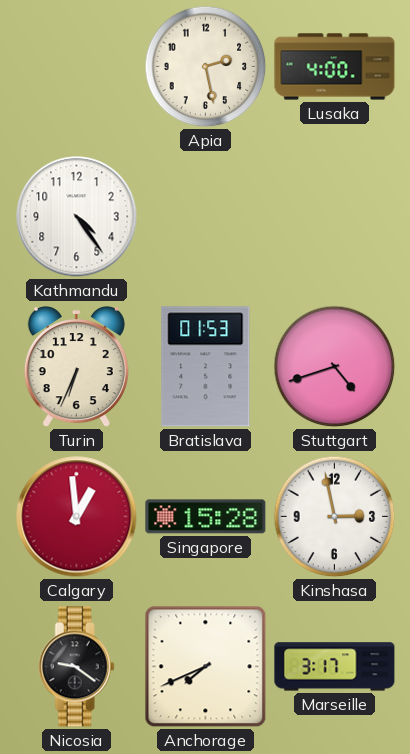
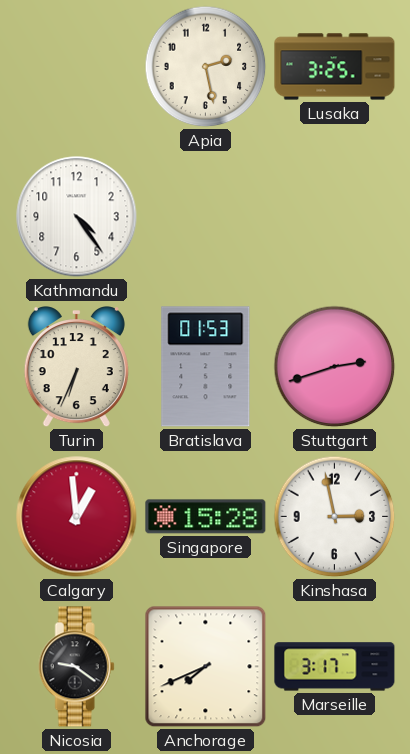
Lusaka: 4:00 -> 3:25 (335, 67)
Stuttgart: 4:42 -> 2:42 (335, 367)
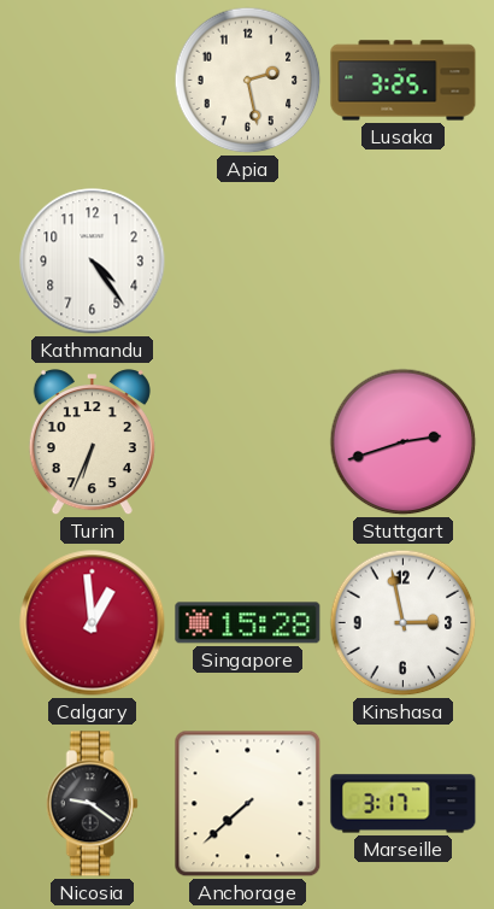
Bratislava: 01:53 -> none (206, 367)
Anchorage: 7:41 -> 7:38 (248, 804)
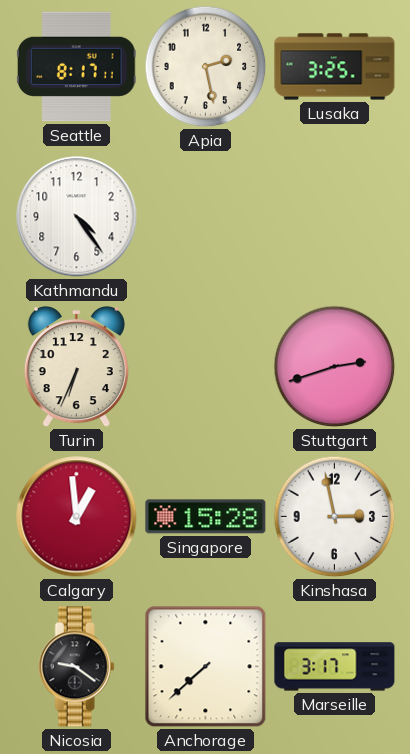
Seattle: none -> 8:17 (76, 67)
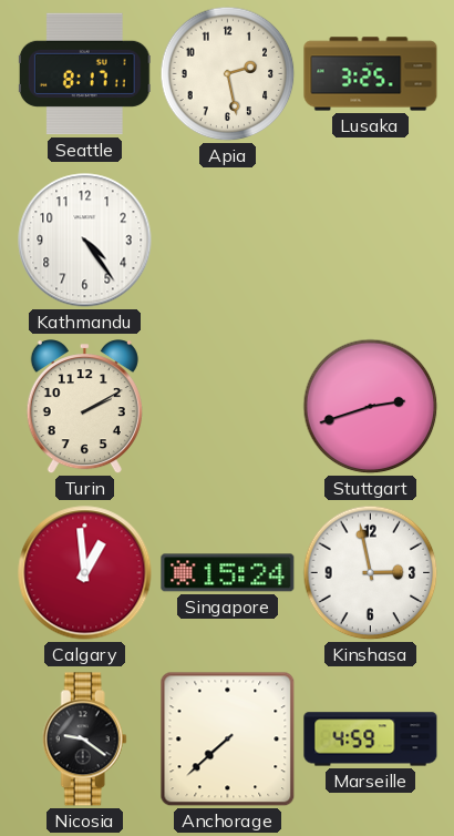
Turin: 6:34 -> 2:10 (84, 407)
Singapore: 15:28 -> 15:24 (228, 573)
Marseille: 3:17 -> 4:59 (371, 740)
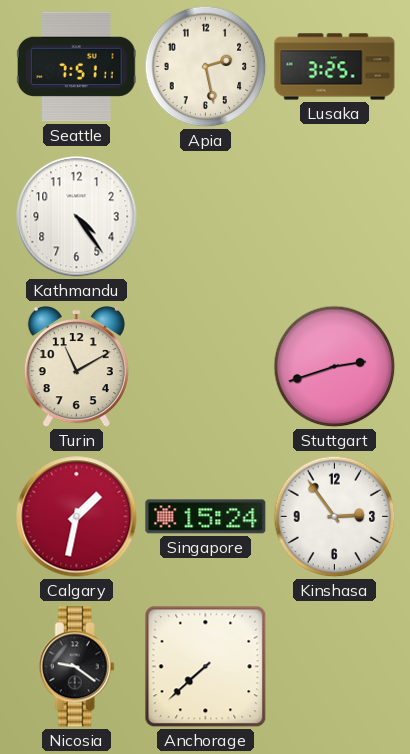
Seattle: 8:17 -> 7:51 (76, 67)
Turin: 2:10 -> 11:10 (76, 367)
Calgary: 12:59 -> 1:32 (77, 517)
Kinshasa: 2:58 -> 2:54 (335, 517)
Marseille: 4:59 -> none (371, 740)
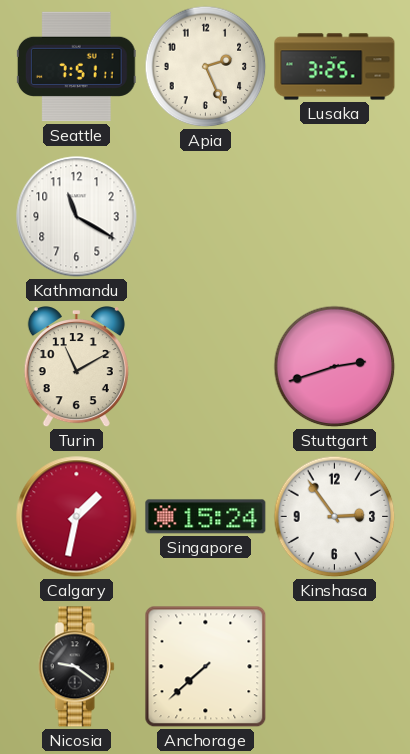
Apia: 2:28 -> 2:26 (206, 67)
Kathmandu: 4:24 -> 11:20 (77, 217)
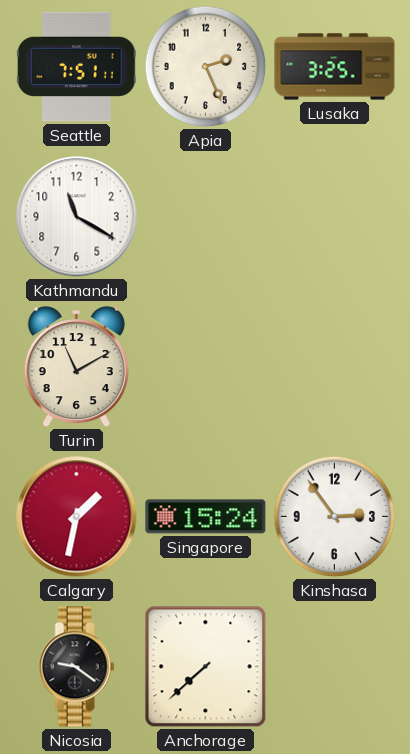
Stuttgart: 2:42 -> none (335, 367)
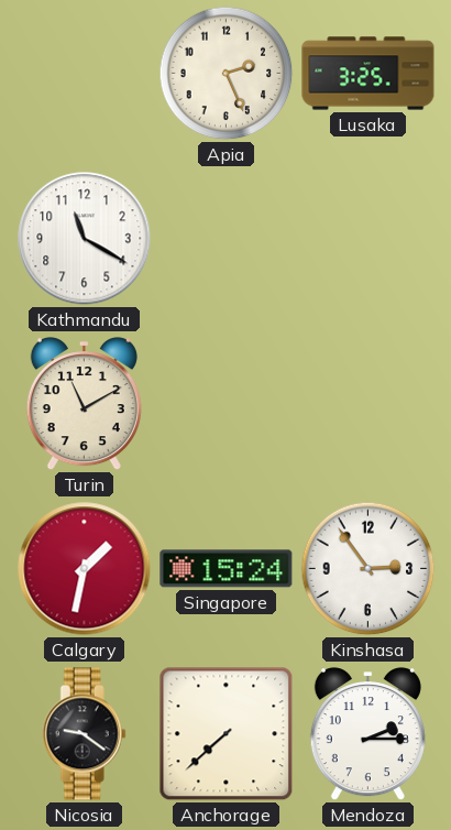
Seattle: 7:51 -> none (76, 67)
Mendoza: none -> 2:15 (367, 734)
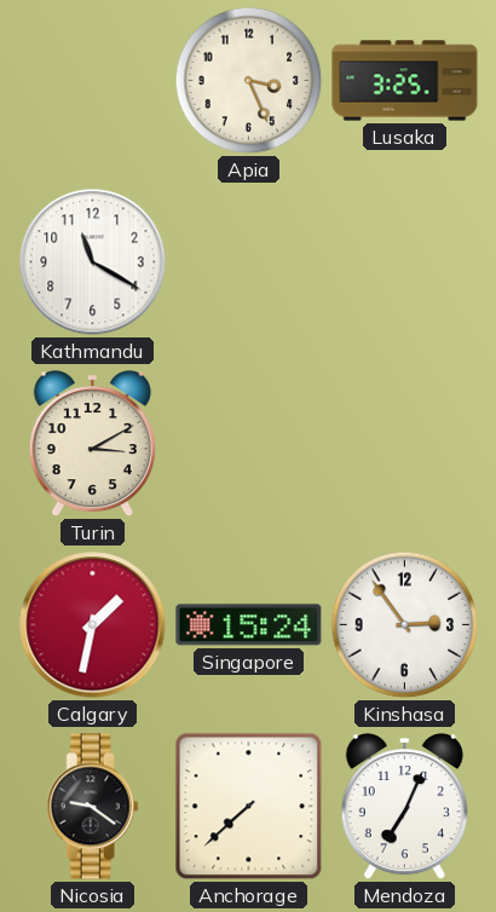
Apia: 2:26 -> 3:26 (249, 81)
Turin: 11:10 -> 3:10 (92, 444)
Mendoza: 2:15 -> 7:04 (404, 807)
